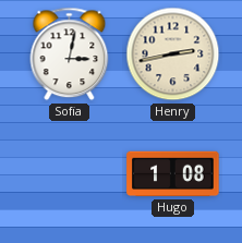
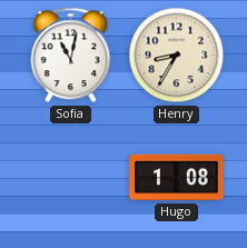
Sofia: 3:02 -> 11:02 (71, 56)
Henry: 2:43 -> 8:35 (177, 56)
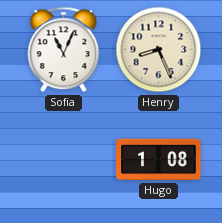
Sofia: 11:02 -> 11:04 (64, 50)
Henry: 8:35 -> 8:26 (159, 50)
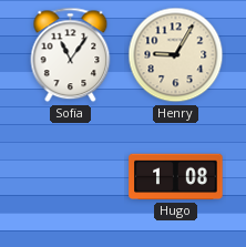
Sofia: 11:04 -> 11:06 (71, 55)
Henry: 8:26 -> 9:05 (176, 55)
